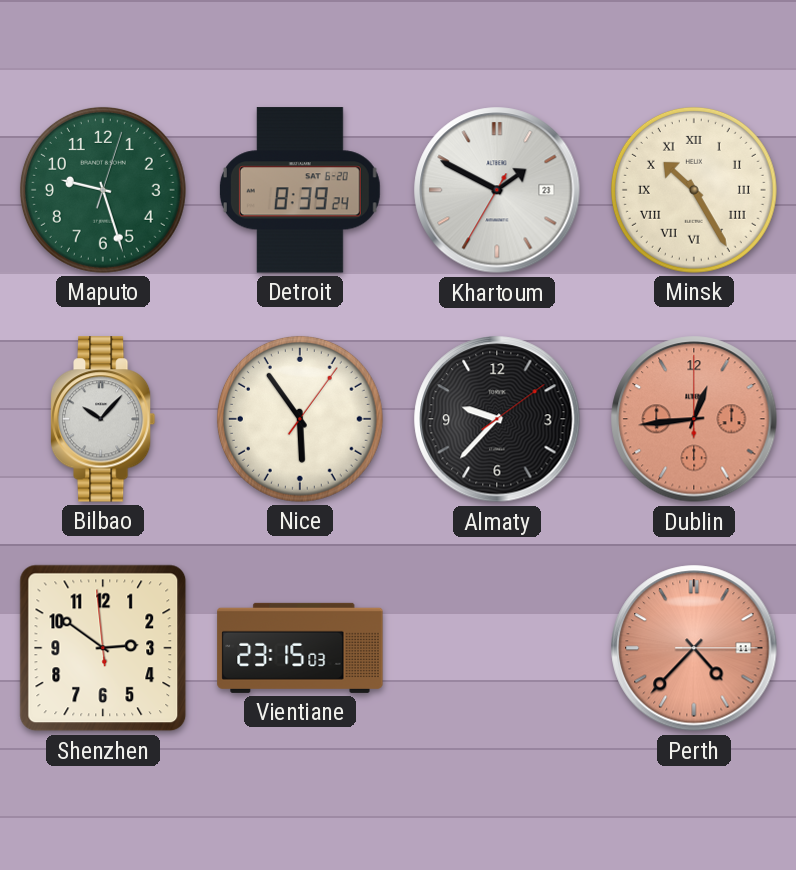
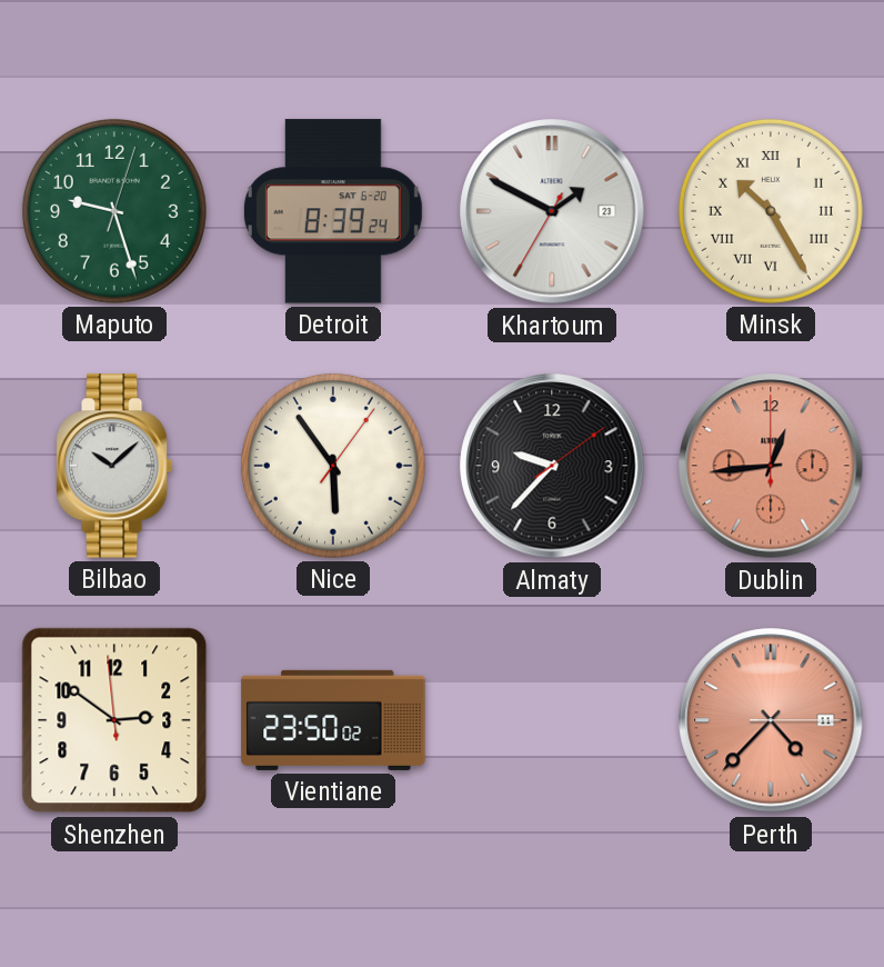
Bilbao: 10:07 -> 10:08 (114, 466)
Vientiane: 23:15 -> 23:50 (333, 720)
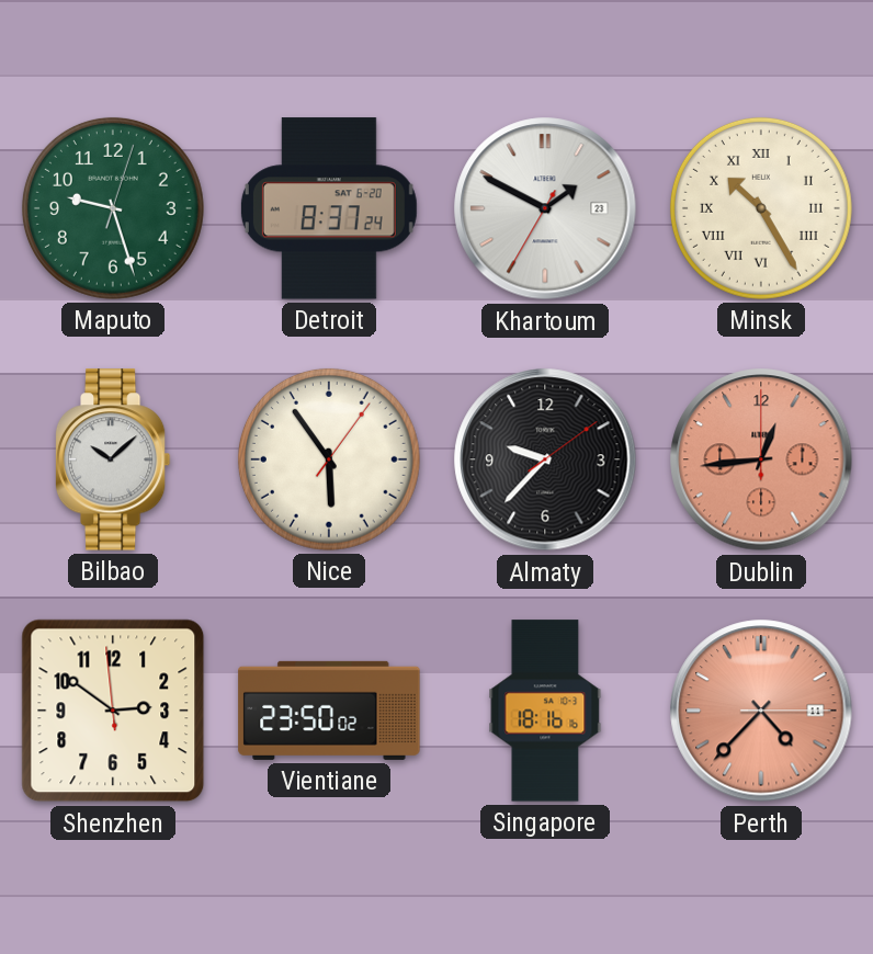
Detroit: 8:39 -> 8:37 (329, 208)
Singapore: none -> 18:16 (545, 711)
